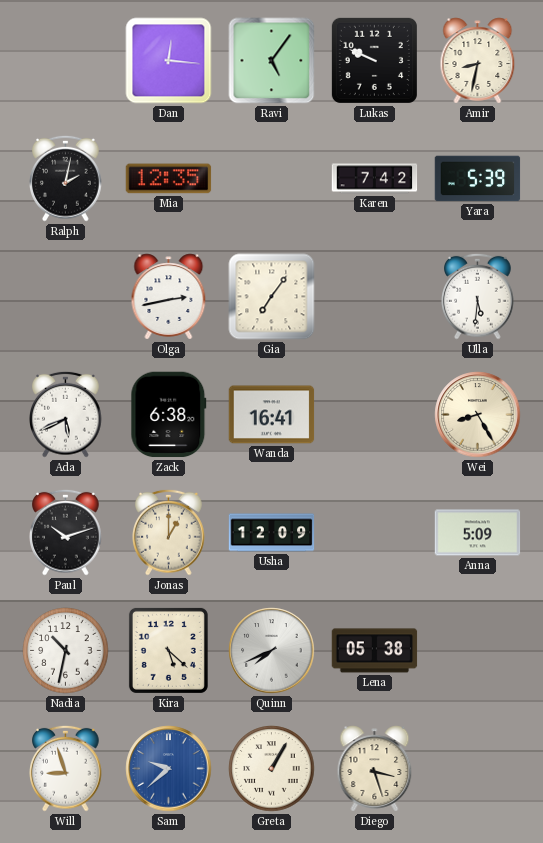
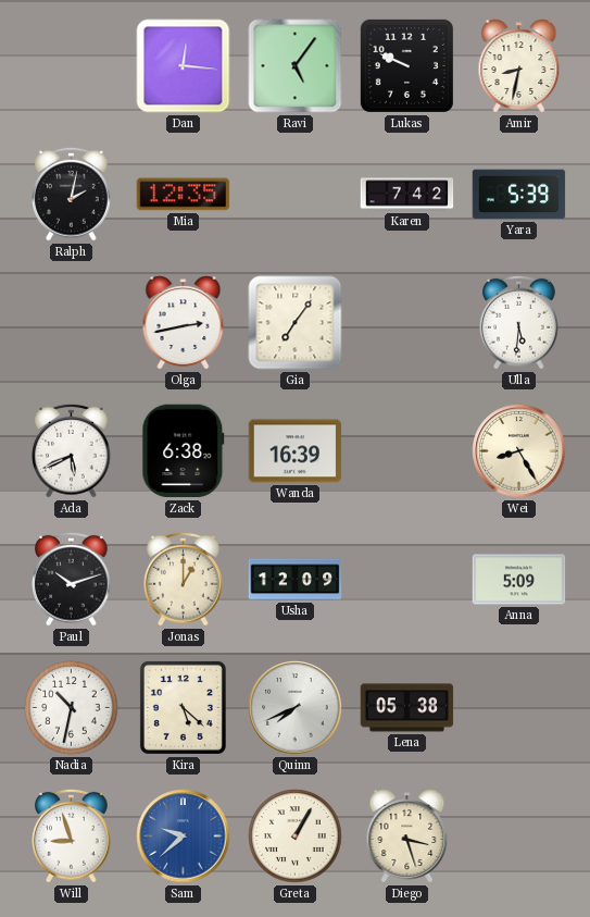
Wanda: 16:41 -> 16:39 (296, 451)
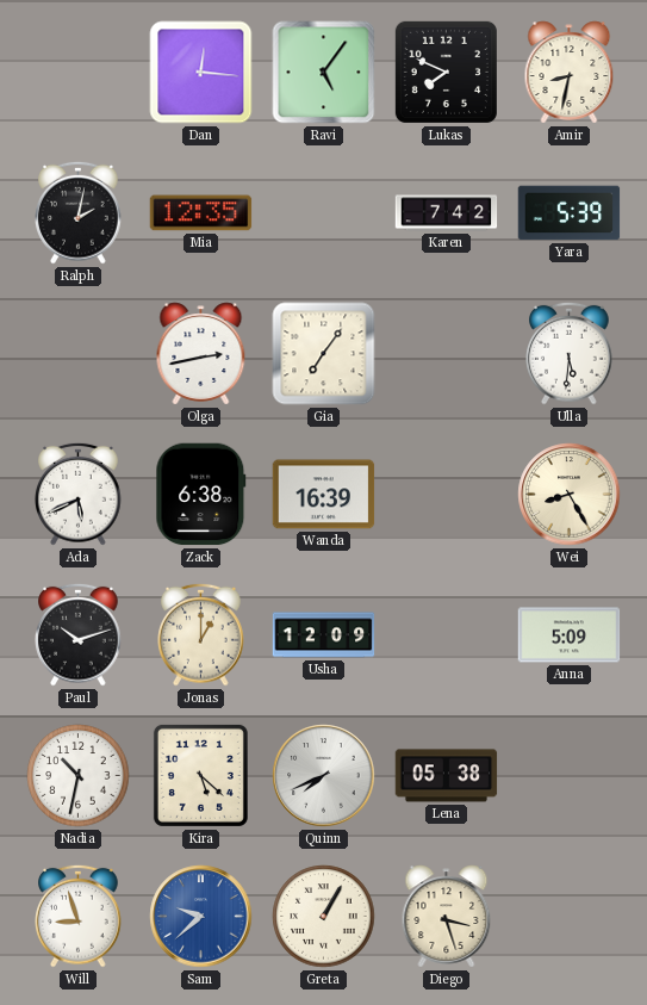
Lukas: 9:49 -> 7:49 (446, 72)
